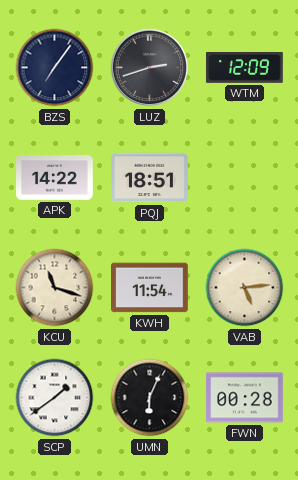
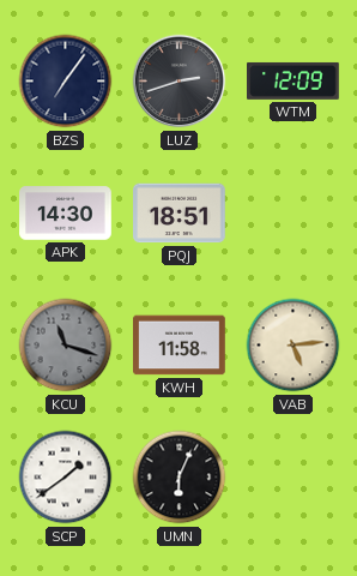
APK: 14:22 -> 14:30 (66, 214)
KCU dial: cream -> grey (66, 346)
KWH: 11:54 -> 11:58 (180, 346)
FWN: 00:28 -> none (245, 398)
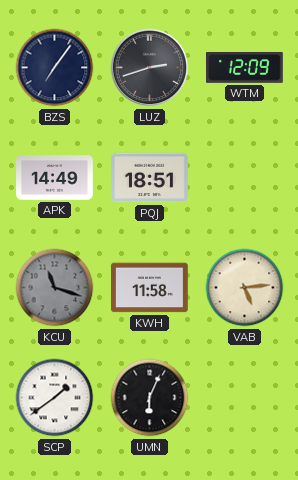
APK: 14:30 -> 14:49 (55, 178)
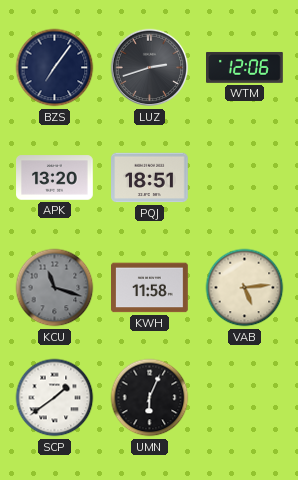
WTM: 12:09 -> 12:06 (245, 67)
APK: 14:49 -> 13:20 (55, 178)
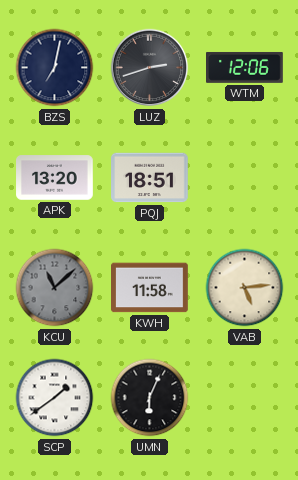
BZS: 7:06 -> 7:02 (55, 68)
KCU: 11:18 -> 11:08 (55, 288)
